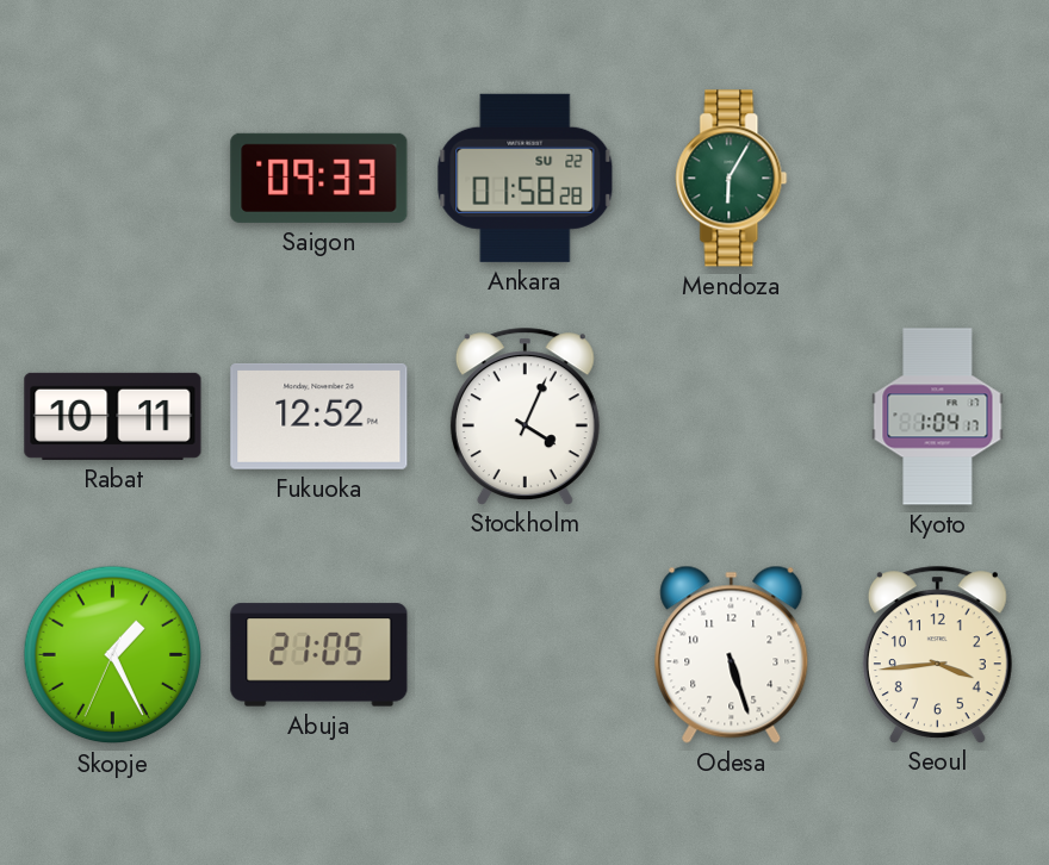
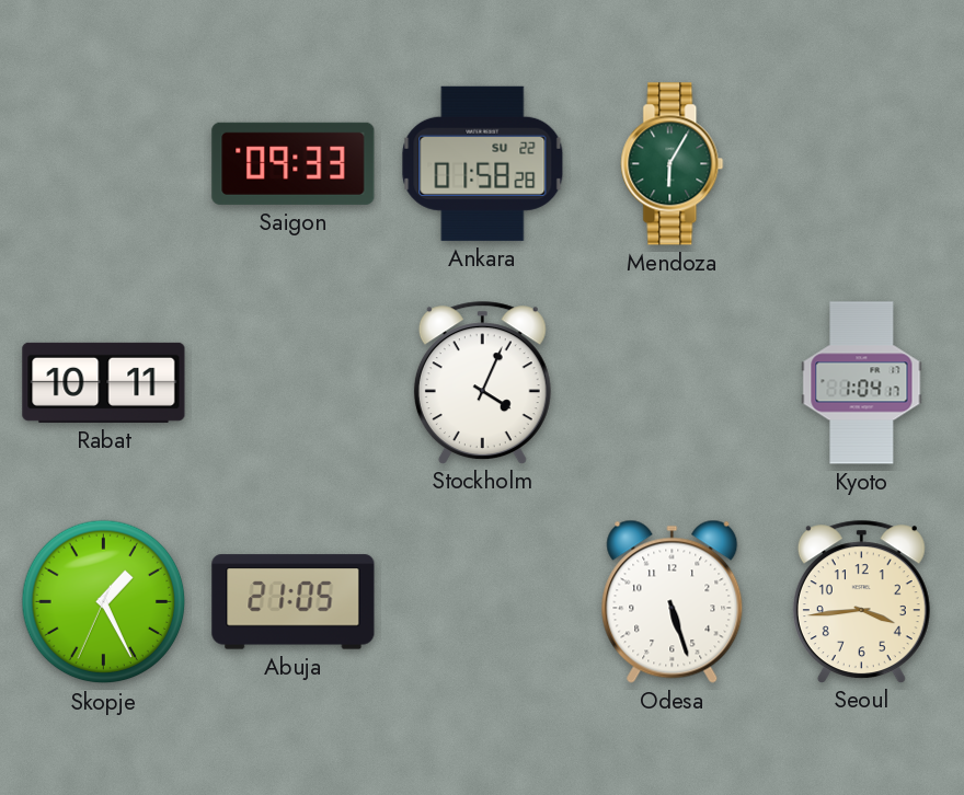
Fukuoka: 12:52 -> none (319, 416)
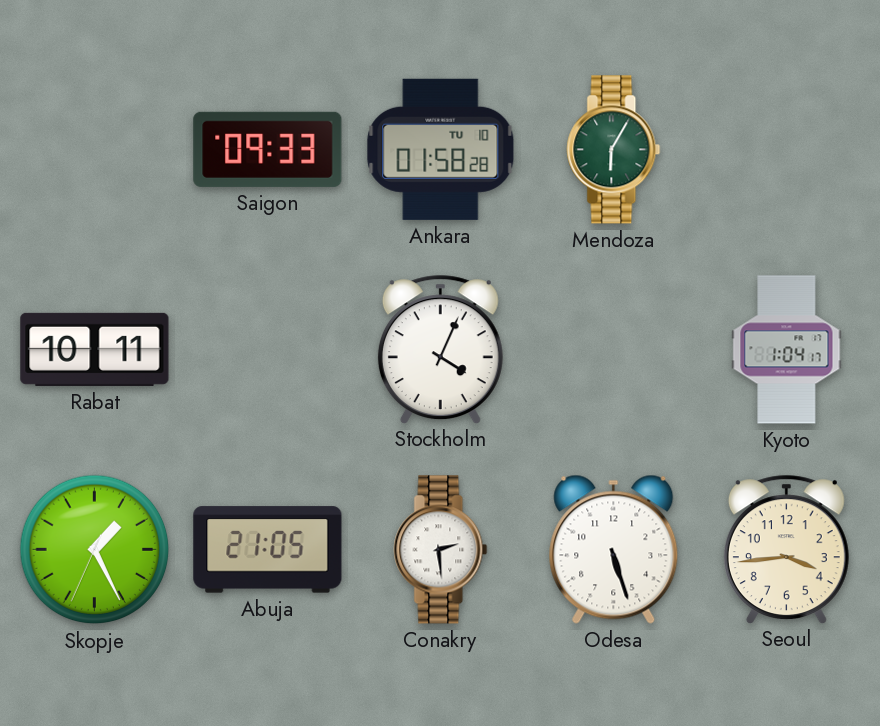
Ankara date: SU 22 -> TU 10 (441, 149)
Conakry: none -> 2:29 (441, 550)
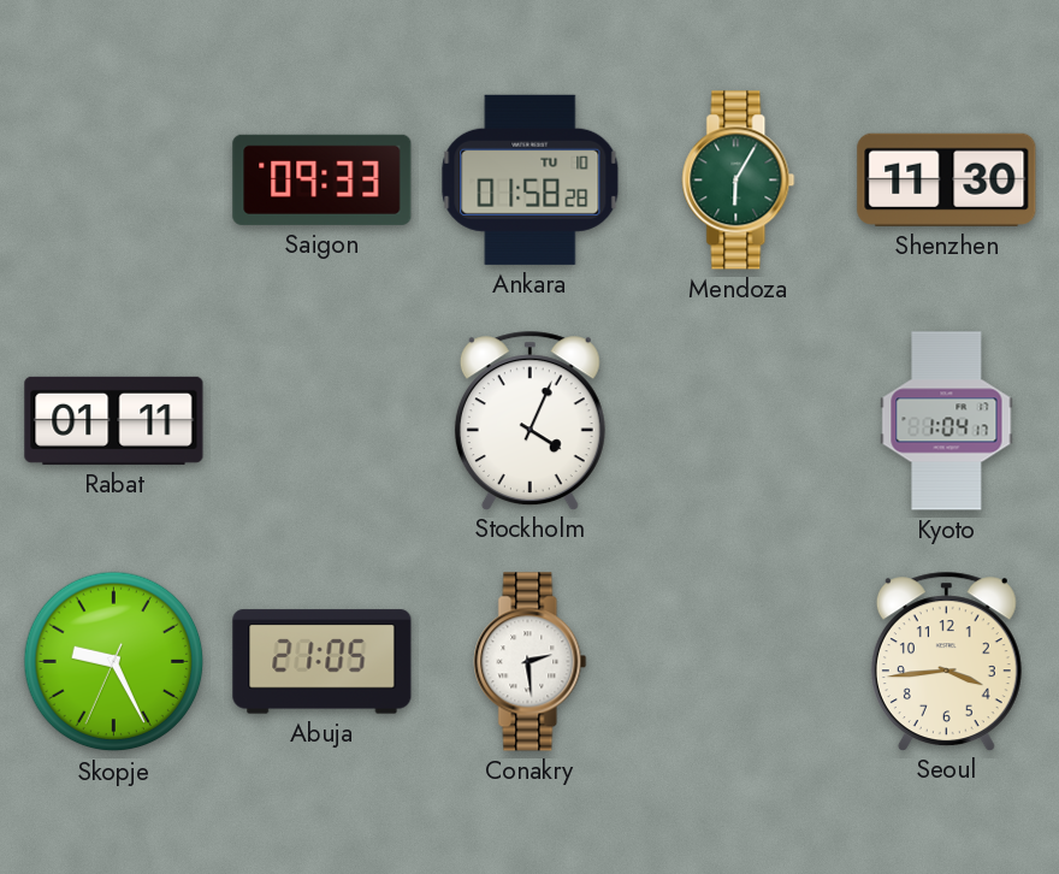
Shenzhen: none -> 11:30 (947, 179)
Rabat: 10:11 -> 01:11 (114, 420)
Skopje: 1:25 -> 9:25 (114, 662)
Odesa: 5:27 -> none (614, 549)
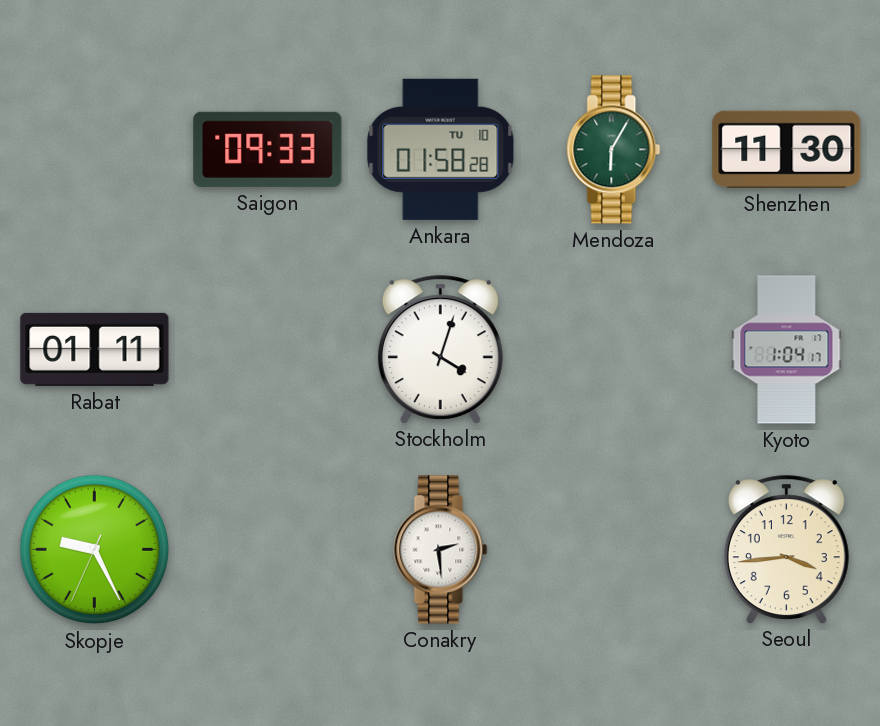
Stockholm: 4:04 -> 4:03 (440, 349)
Abuja: 21:05 -> none (323, 662)
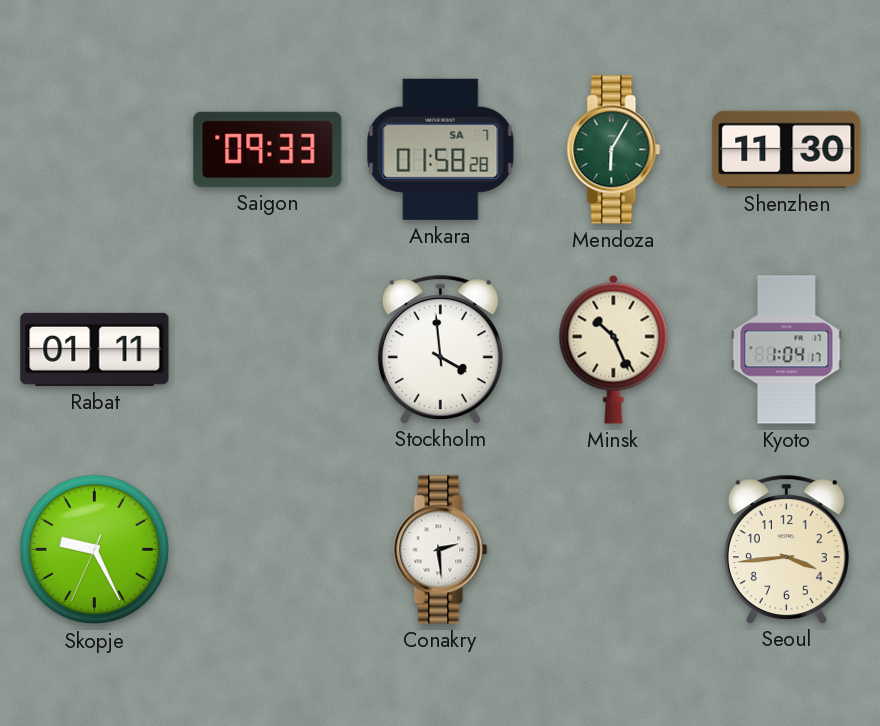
Ankara date: TU 10 -> SA 7 (441, 149)
Stockholm: 4:03 -> 3:59 (440, 349)
Minsk: none -> 10:26 (614, 349)
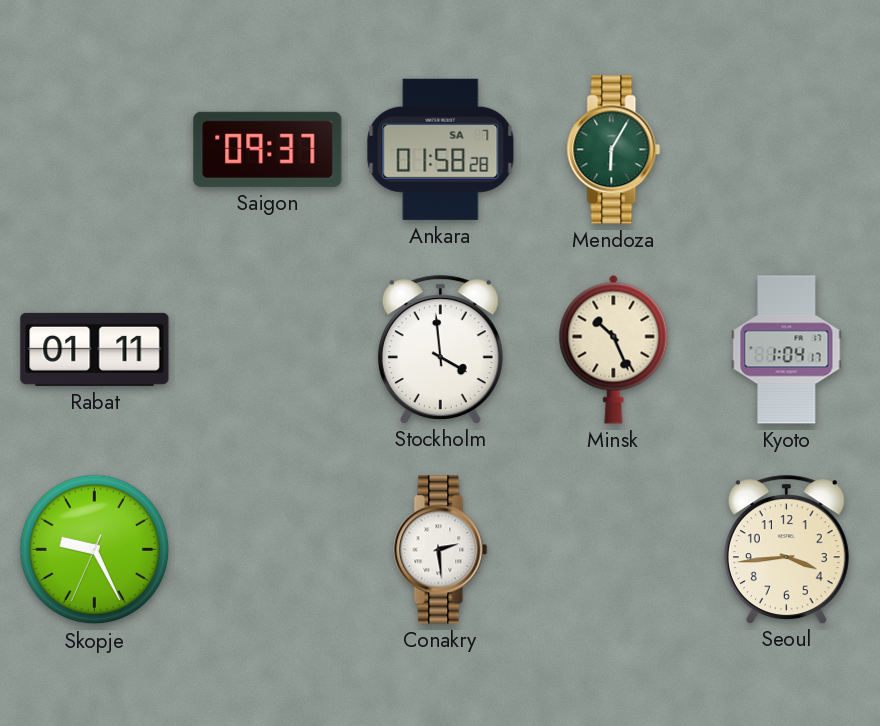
Saigon: 09:33 -> 09:37 (268, 149)
Shenzhen: 11:30 -> none (787, 149)
